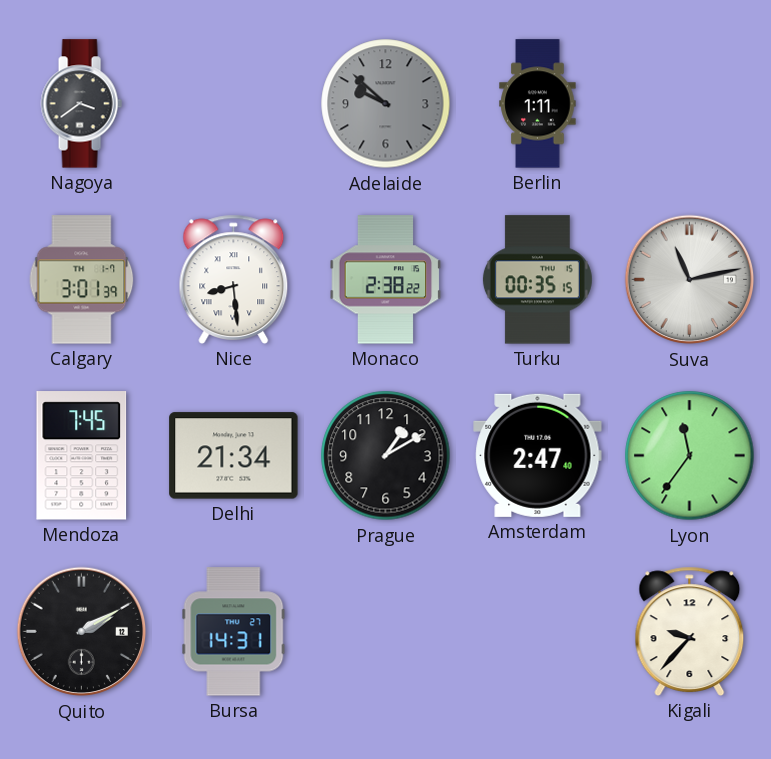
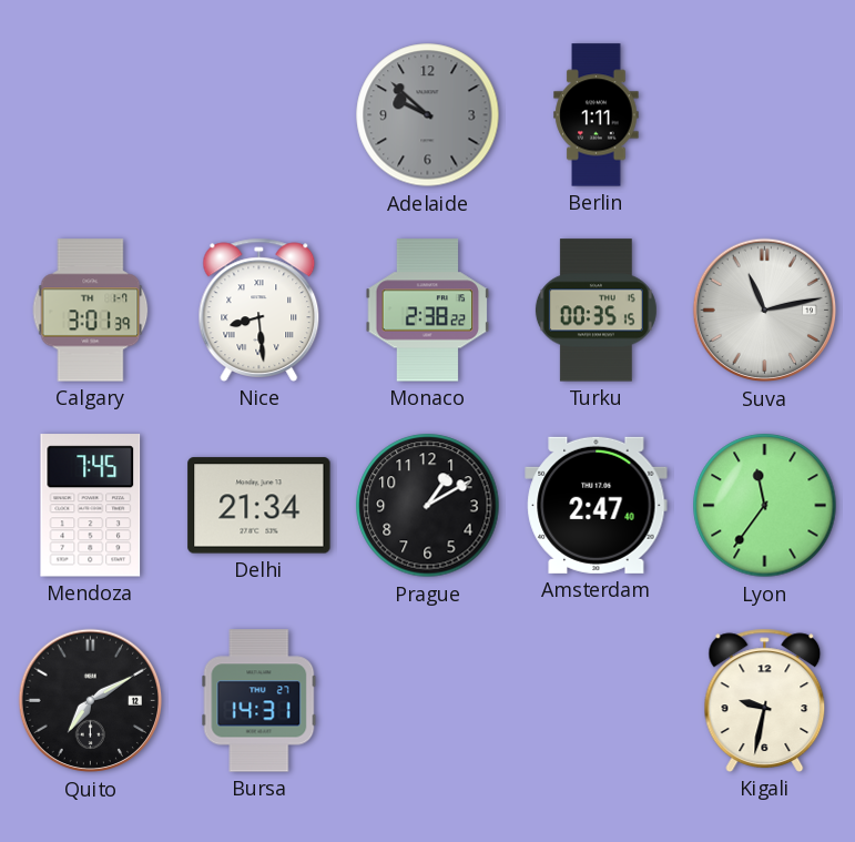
Nagoya: 3:39 -> none (81, 104)
Quito: 2:10 -> 7:10 (91, 701)
Kigali: 9:37 -> 9:32 (765, 700)
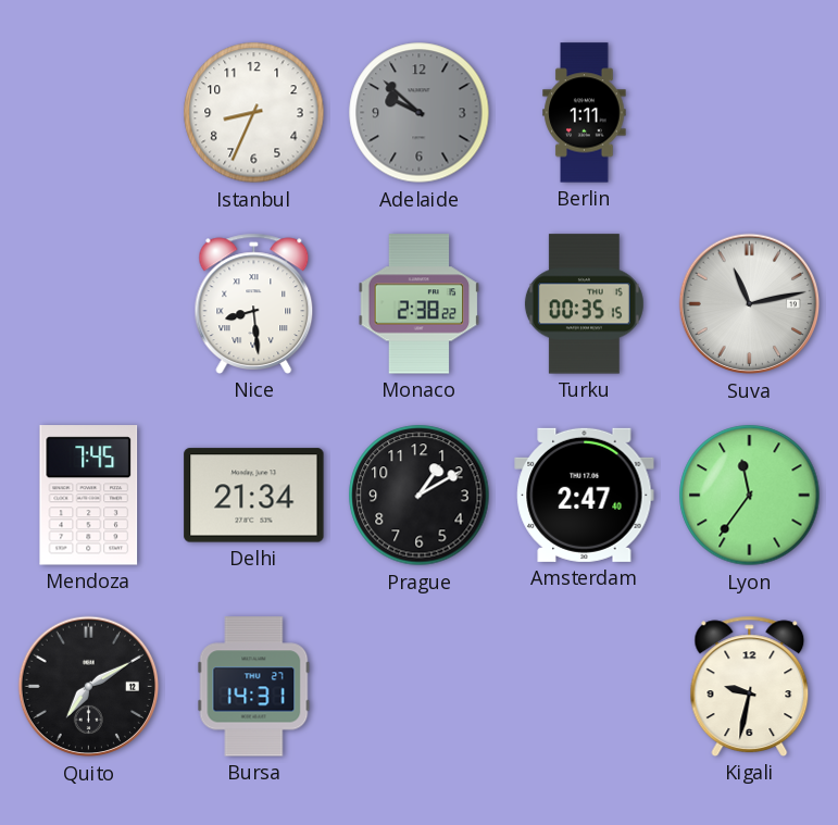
Istanbul: none -> 8:34 (254, 113)
Calgary: 3:01 -> none (91, 311)
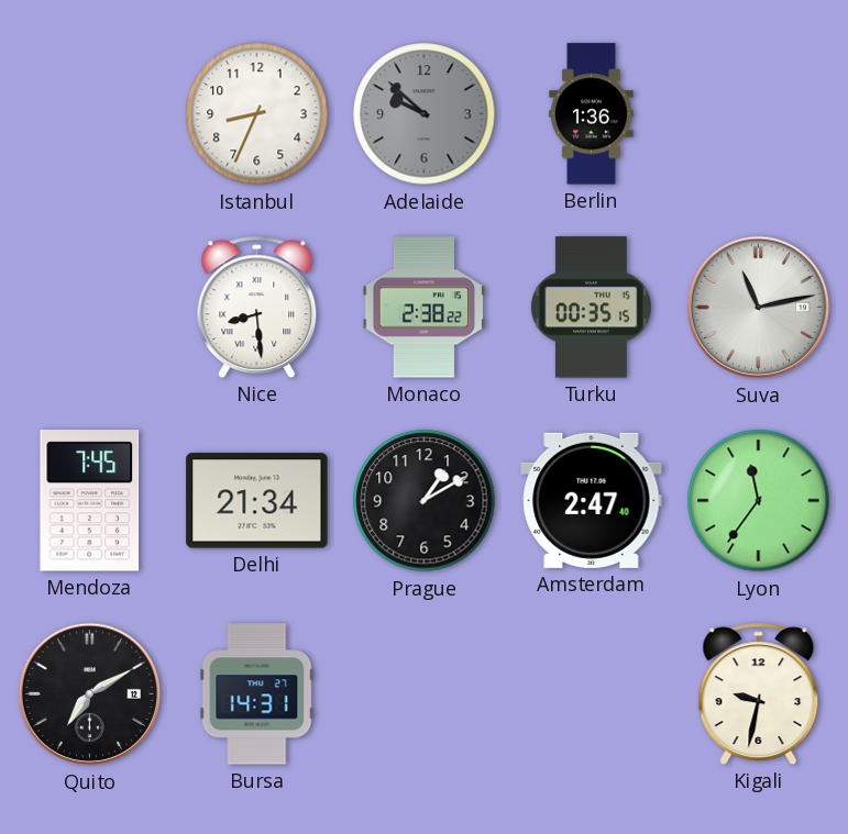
Berlin: 1:11 -> 1:36 (592, 114)
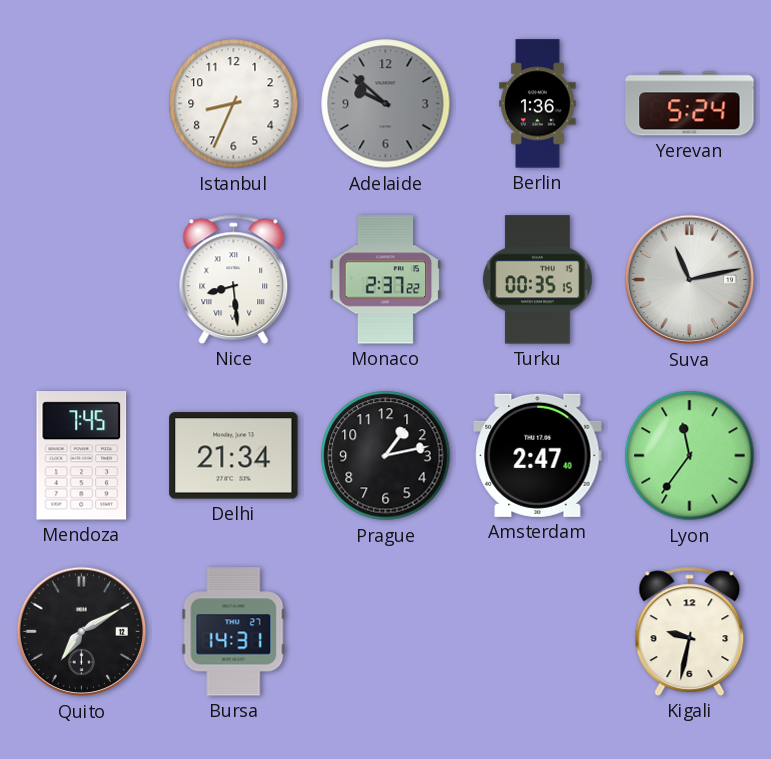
Yerevan: none -> 5:24 (690, 104)
Monaco: 2:38 -> 2:37 (386, 280)
Prague: 1:10 -> 1:13 (386, 456)
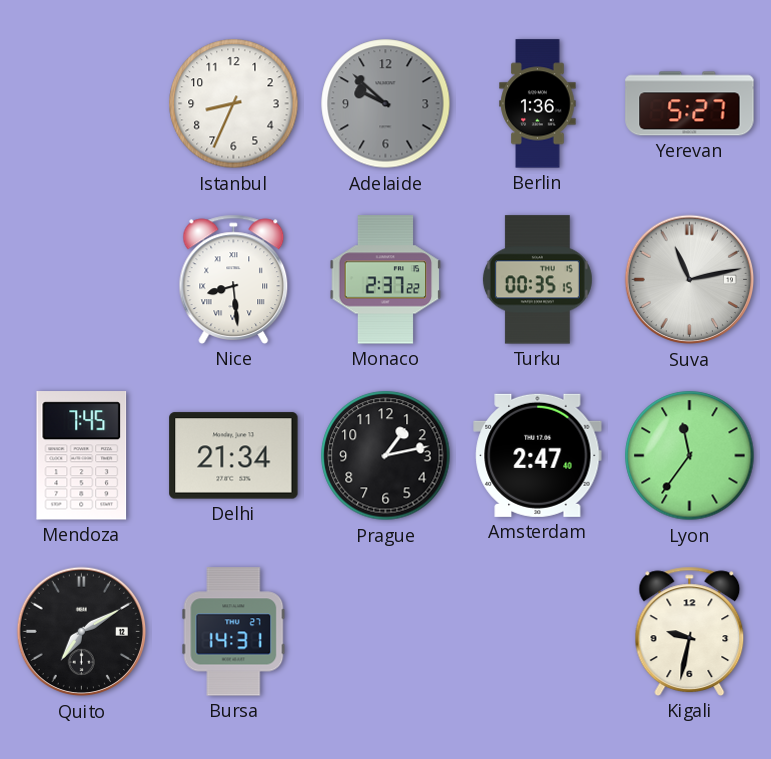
Yerevan: 5:24 -> 5:27 (690, 104)
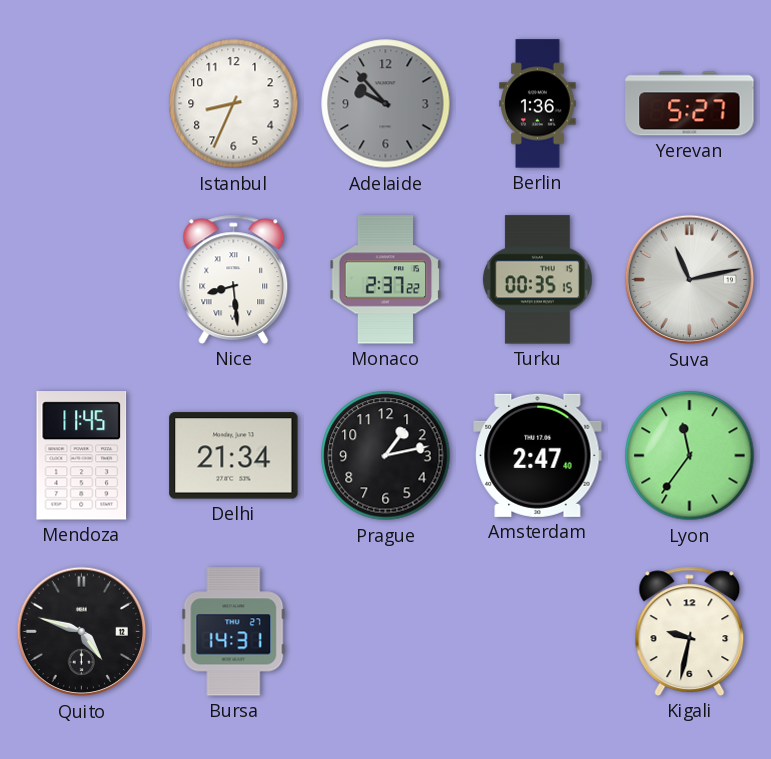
Adelaide: 9:52 -> 9:53 (386, 104)
Mendoza: 7:45 -> 11:45 (82, 456)
Quito: 7:10 -> 4:48 (82, 632)
